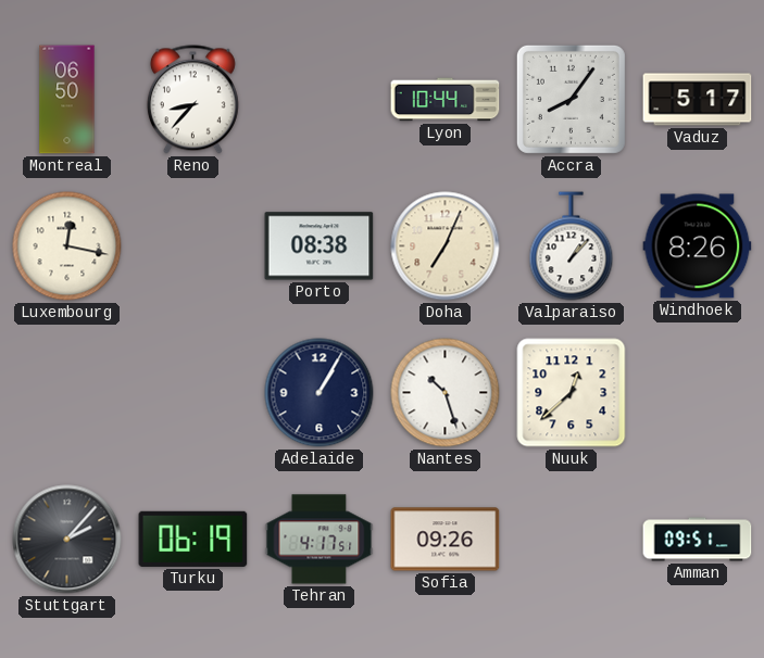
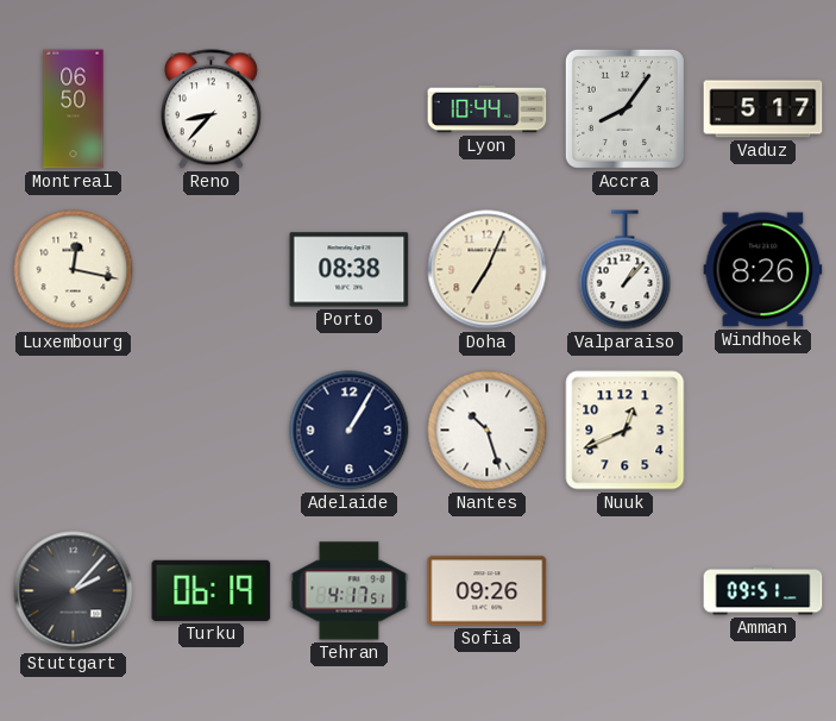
Nuuk: 12:38 -> 12:41 (626, 431)
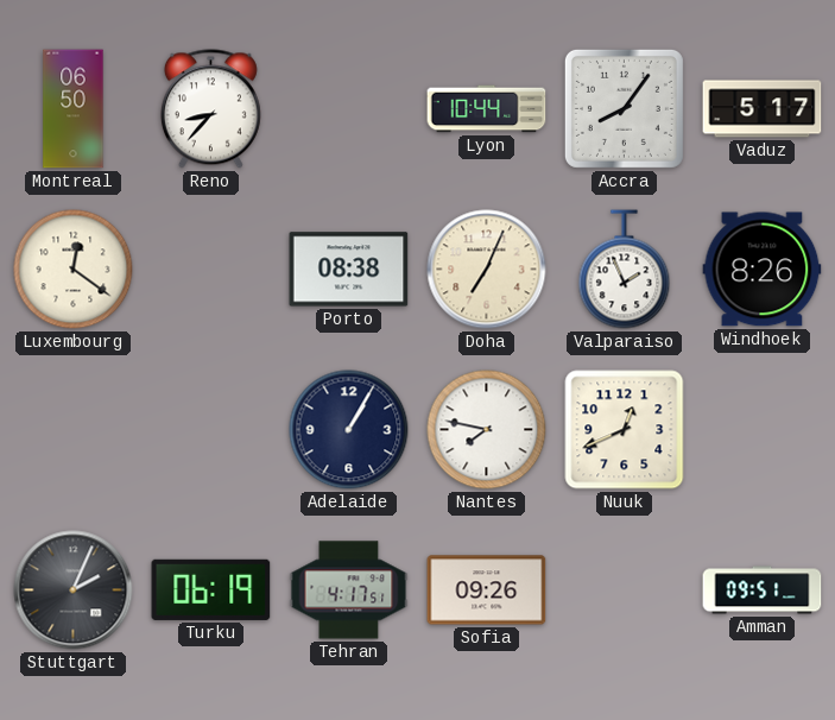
Luxembourg: 12:17 -> 12:21 (74, 270)
Valparaiso: 1:07 -> 1:56 (625, 270)
Nantes: 10:27 -> 7:47 (487, 430)
Stuttgart: 2:07 -> 2:04 (74, 590)
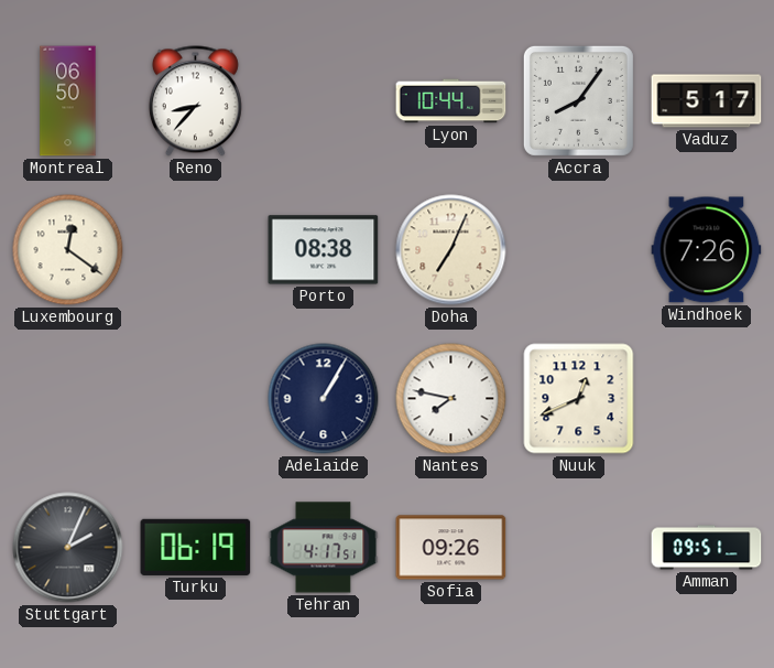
Valparaiso: 1:56 -> none (625, 270)
Windhoek: 8:26 -> 7:26 (707, 250)
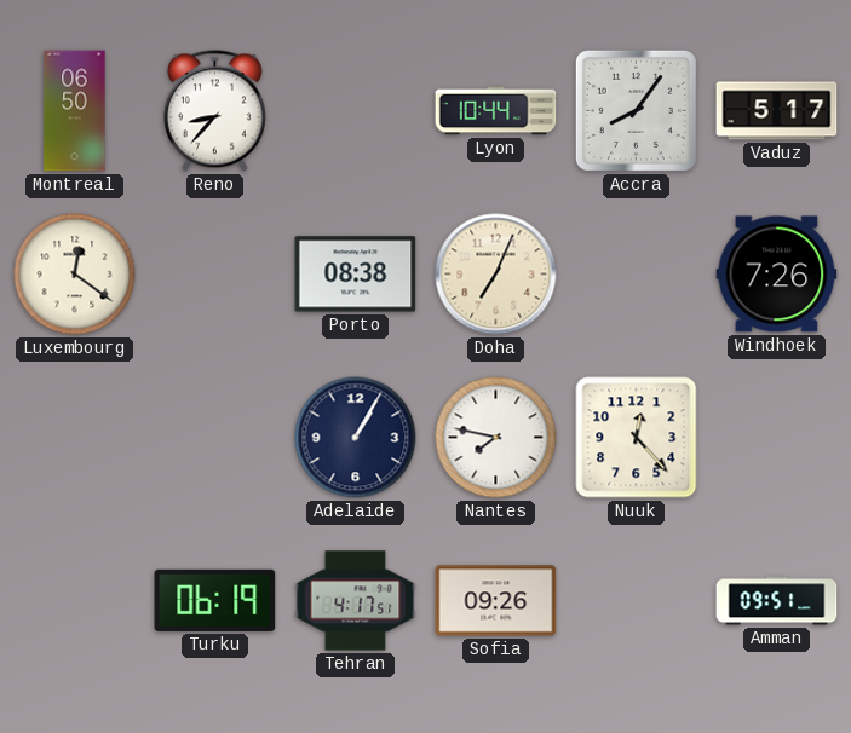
Nuuk: 12:41 -> 12:23 (637, 438)
Stuttgart: 2:04 -> none (68, 548)
